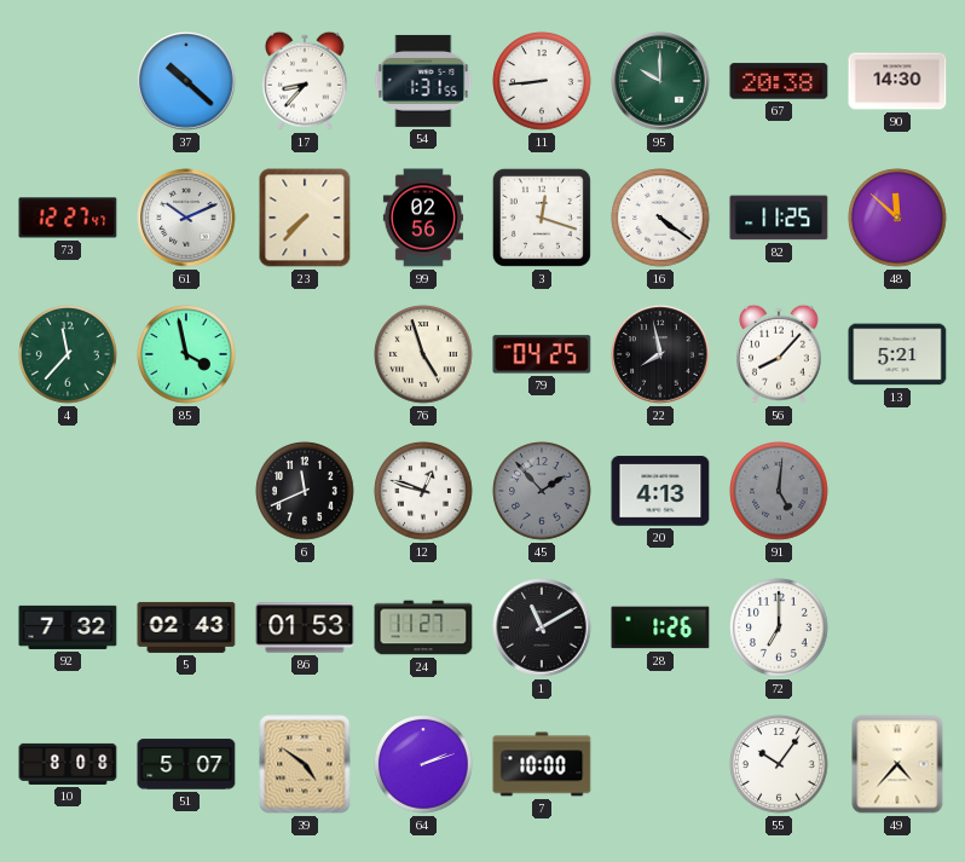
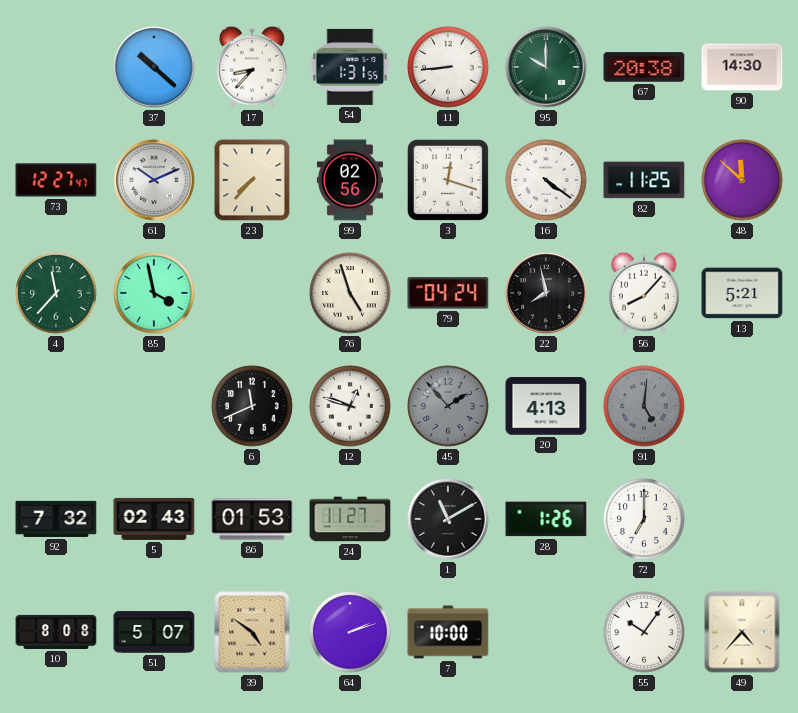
79: 04:25 -> 04:24 (448, 293)
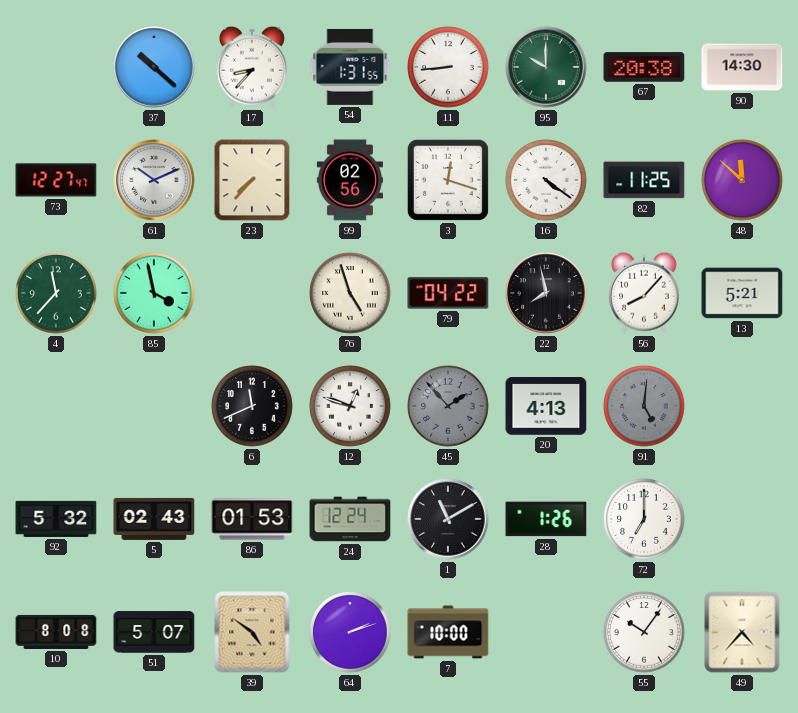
79: 04:24 -> 04:22 (448, 293)
92: 7:32 -> 5:32 (56, 519)
24: 11:27 -> 12:24 (350, 519)
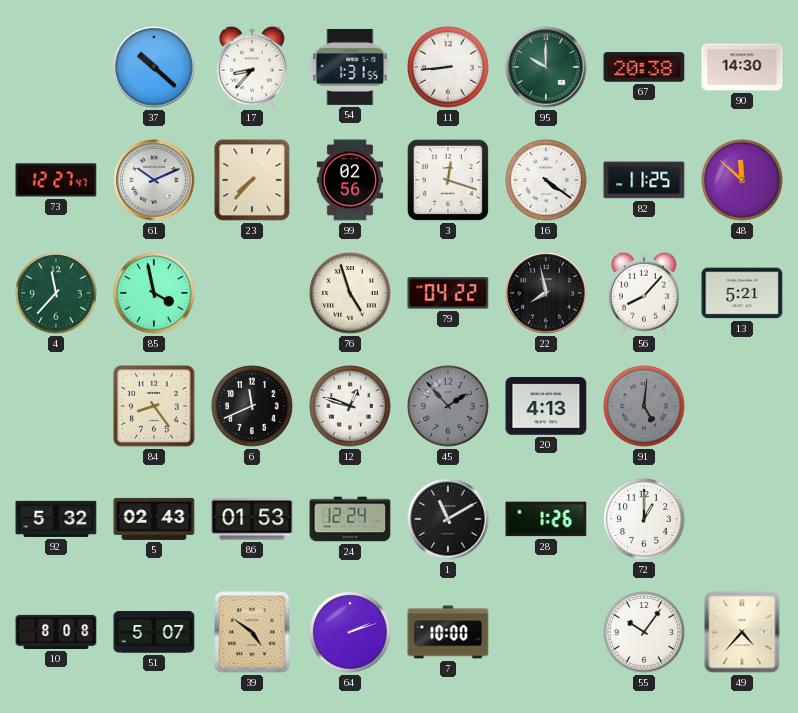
84: none -> 8:24 (154, 406)
72: 7:00 -> 1:00 (644, 519)
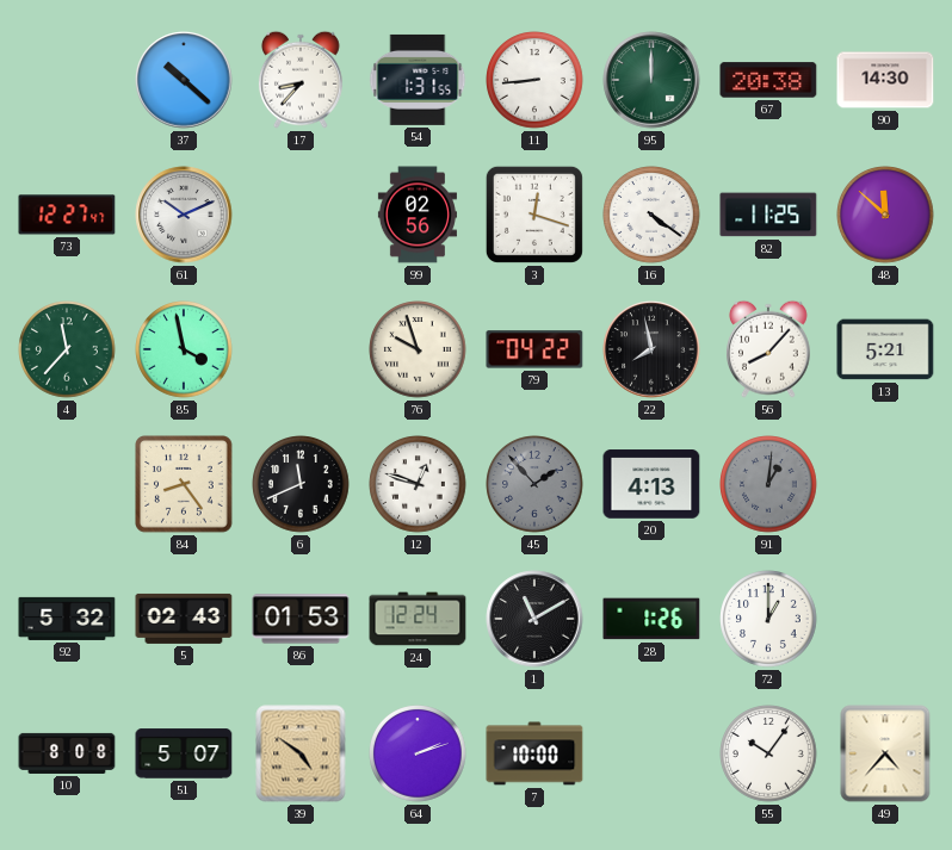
95: 10:00 -> 12:00 (651, 80)
23: 7:37 -> none (252, 180)
76: 4:57 -> 9:57 (418, 349)
91: 5:01 -> 1:01 (768, 484)
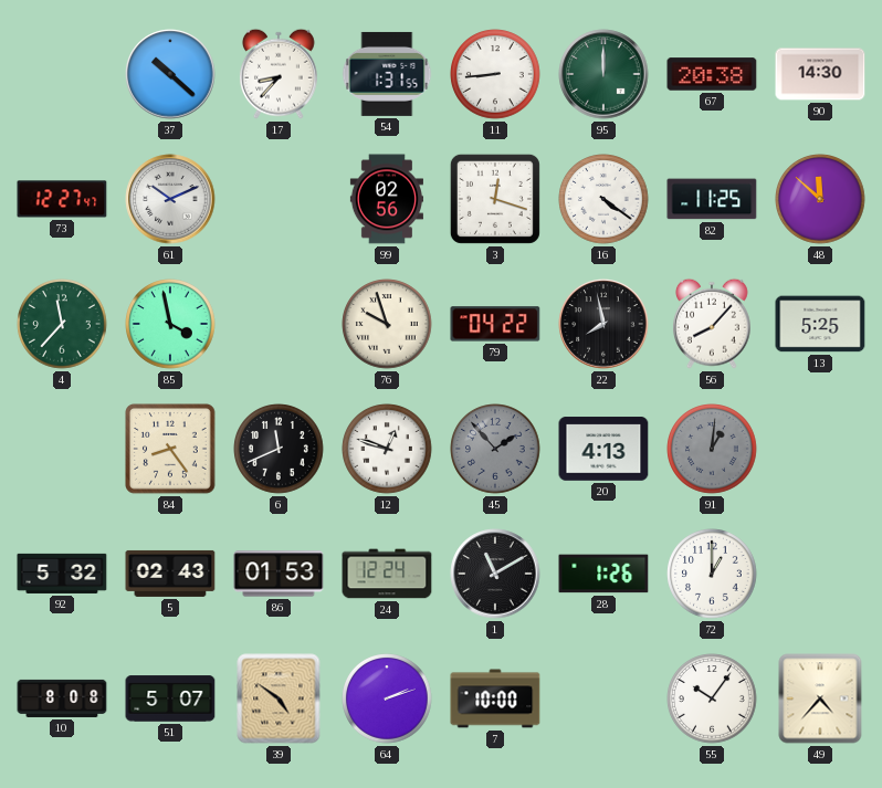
13: 5:21 -> 5:25 (820, 324)
